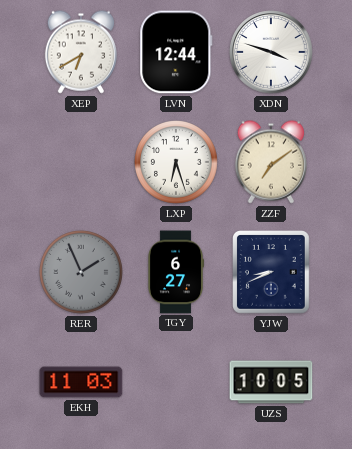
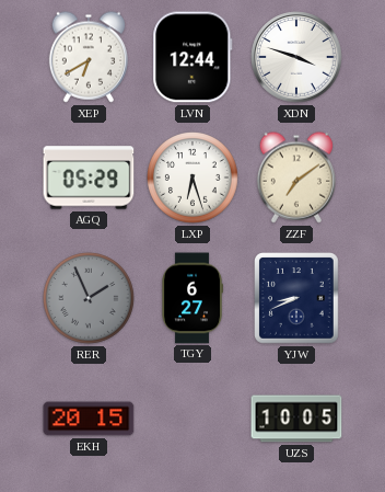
AGQ: none -> 05:29 (89, 178)
EKH: 11:03 -> 20:15 (89, 419)
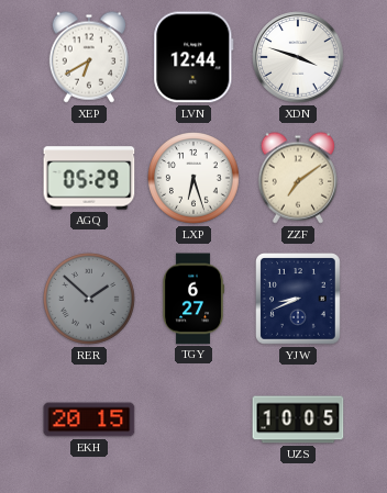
RER: 1:56 -> 1:52 (90, 300)
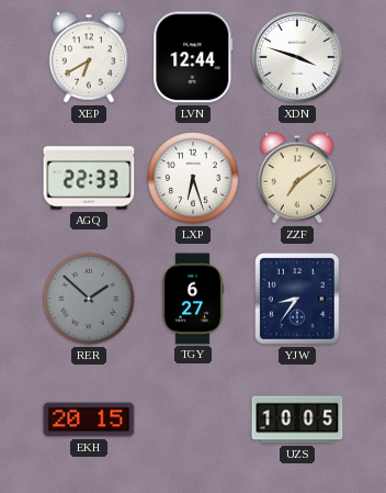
AGQ: 05:29 -> 22:33 (89, 178)
YJW: 8:41 -> 8:36 (298, 300)
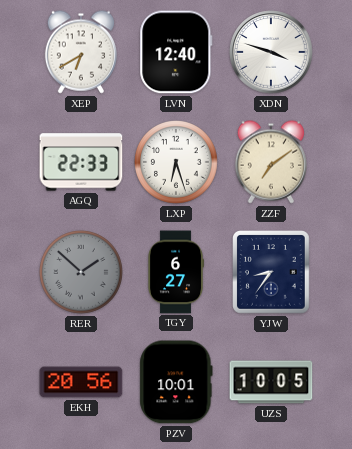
LVN: 12:44 -> 12:40 (176, 52)
EKH: 20:15 -> 20:56 (81, 382)
PZV: none -> 10:01 (176, 382)
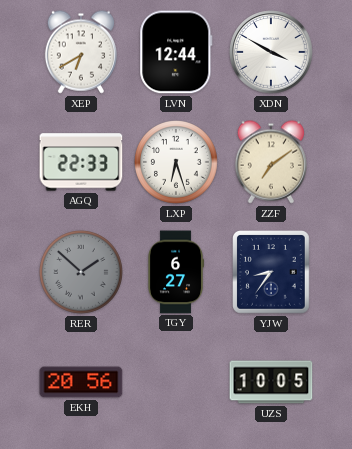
LVN: 12:40 -> 12:44 (176, 52)
XDN: 3:48 -> 3:50 (271, 52)
PZV: 10:01 -> none (176, 382)
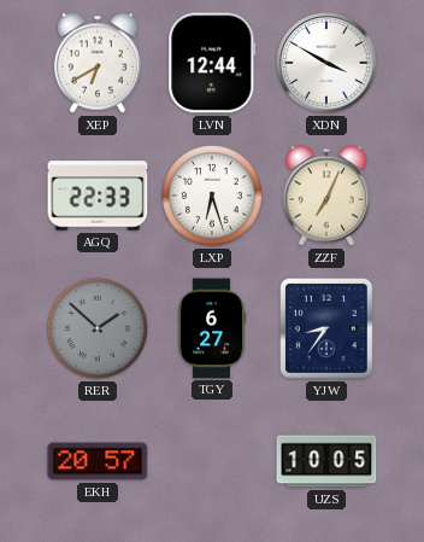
ZZF: 7:09 -> 7:04 (326, 196)
EKH: 20:56 -> 20:57 (98, 461)
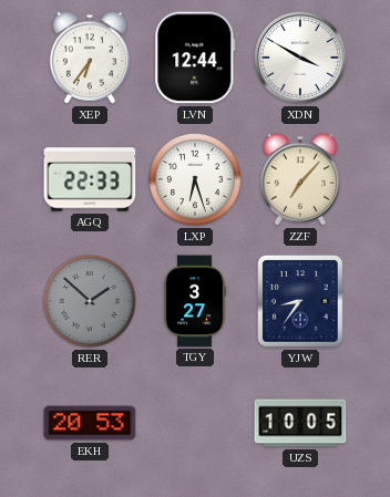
XEP: 6:40 -> 6:36 (90, 58)
ZZF: 7:04 -> 7:07 (300, 179)
TGY: 6:27 -> 3:27 (195, 301)
EKH: 20:57 -> 20:53 (90, 423)
